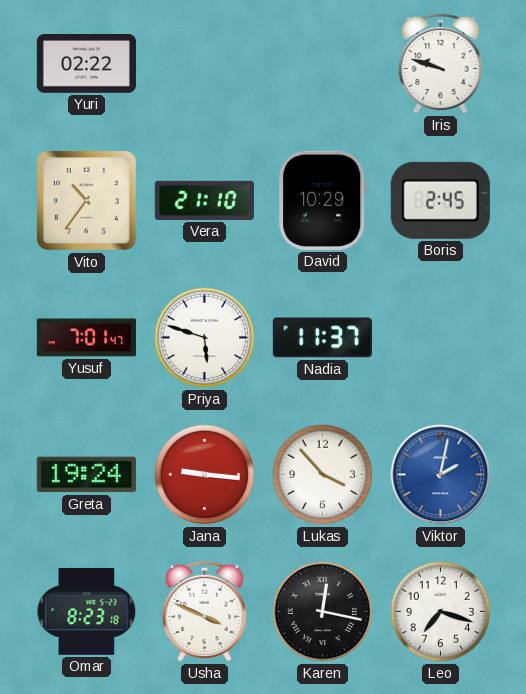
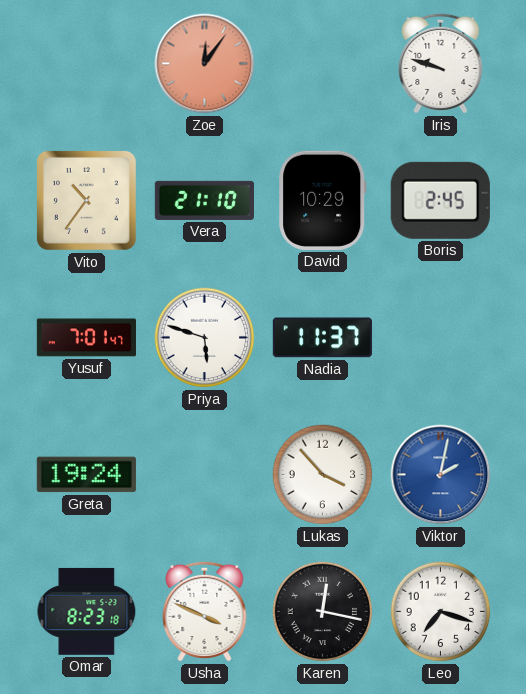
Yuri: 02:22 -> none (86, 64)
Zoe: none -> 12:06 (205, 64)
Jana: 9:16 -> none (205, 475)
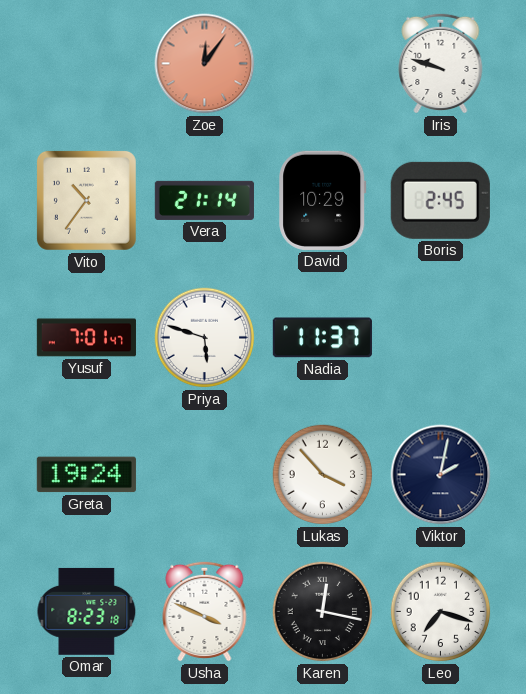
Vera: 21:10 -> 21:14 (204, 200)
Viktor dial: blue -> navy (441, 475)
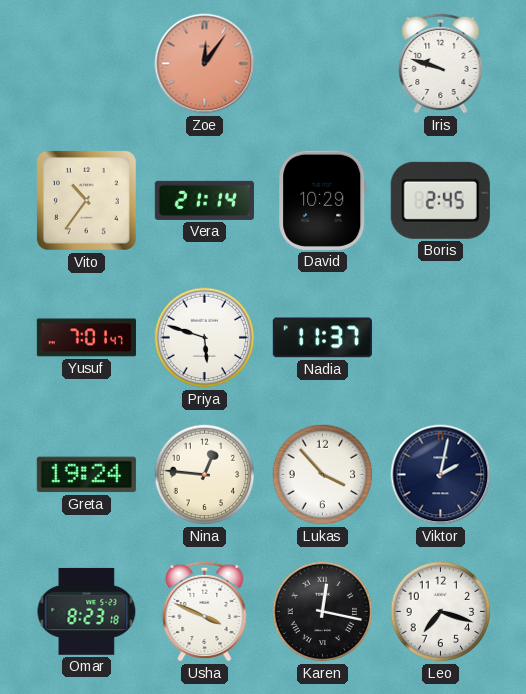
Nina: none -> 12:46 (205, 475)
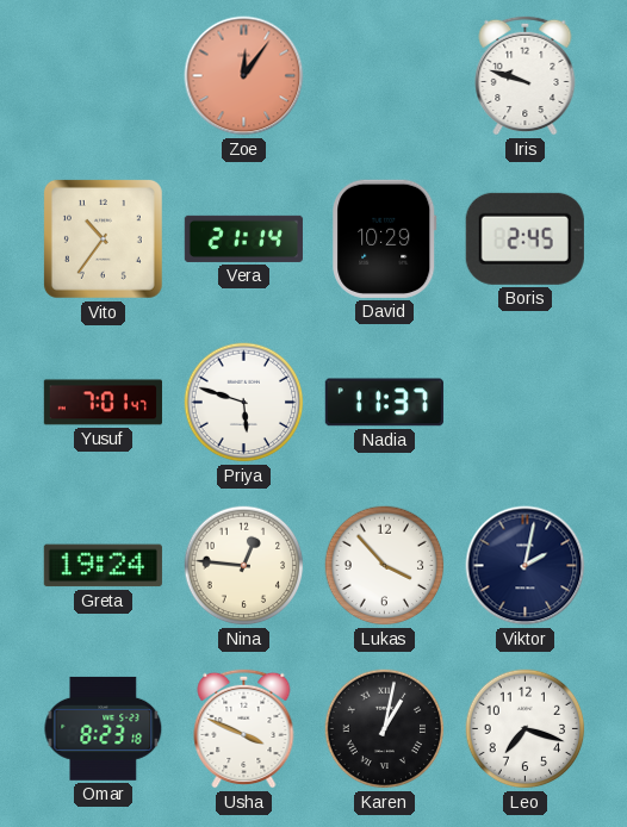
Karen: 12:17 -> 1:02 (385, 729)
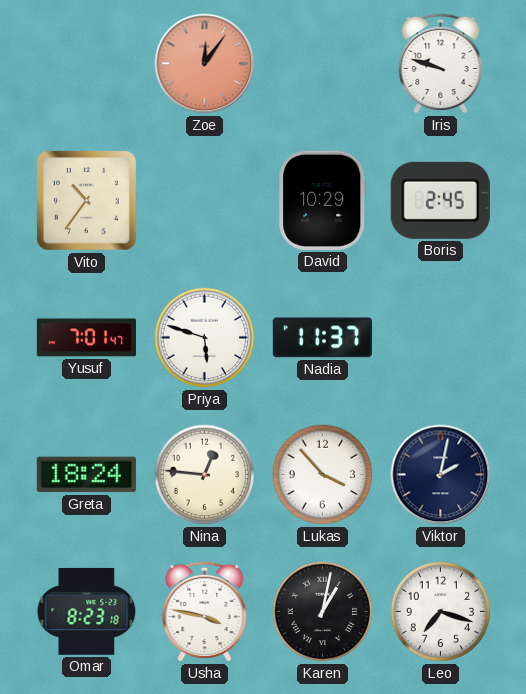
Vera: 21:14 -> none (243, 238)
Greta: 19:24 -> 18:24 (86, 475)
Usha: 3:49 -> 3:47 (205, 611)
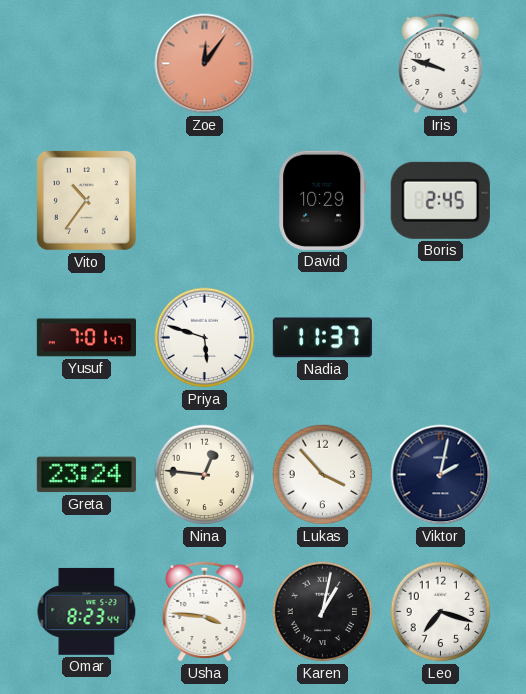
Greta: 18:24 -> 23:24 (86, 475)
Omar: 8:23:18 -> 8:23:44 (87, 611)
Usha: 3:47 -> 3:46 (205, 611)
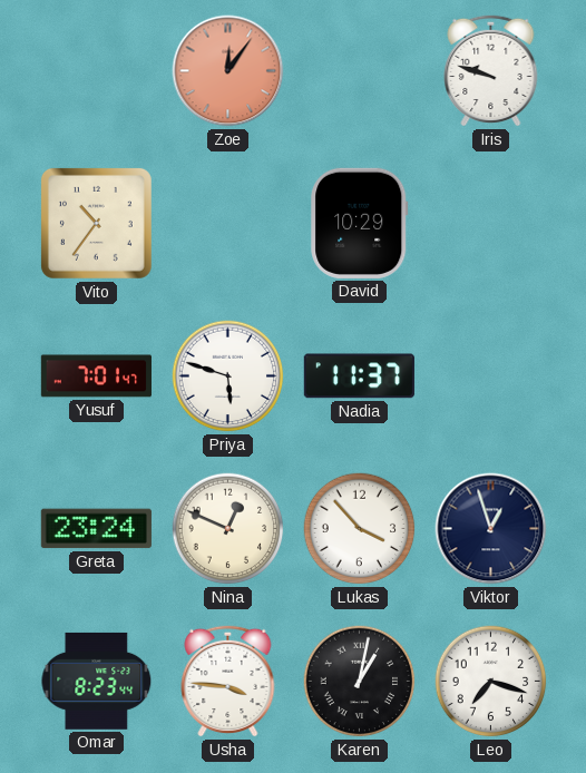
Boris: 2:45 -> none (440, 200)
Nina: 12:46 -> 12:49 (228, 529)
Viktor: 2:02 -> 12:57 (491, 529)
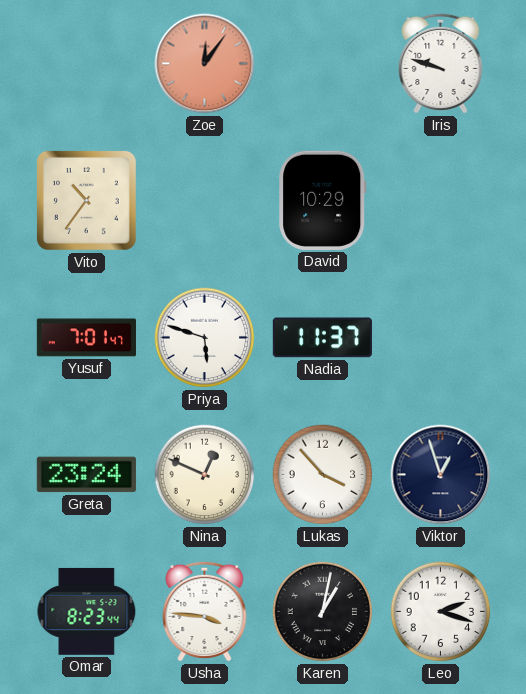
Leo: 7:18 -> 2:18 (441, 612)
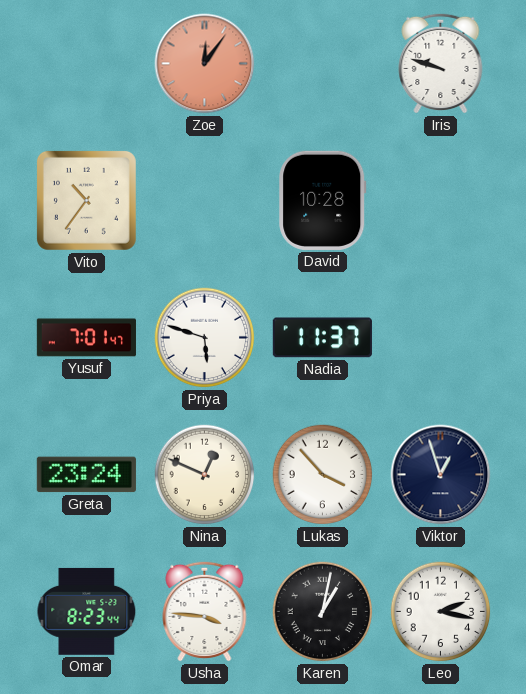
David: 10:29 -> 10:28 (323, 200)
Leo: 2:18 -> 2:17 (441, 612)
